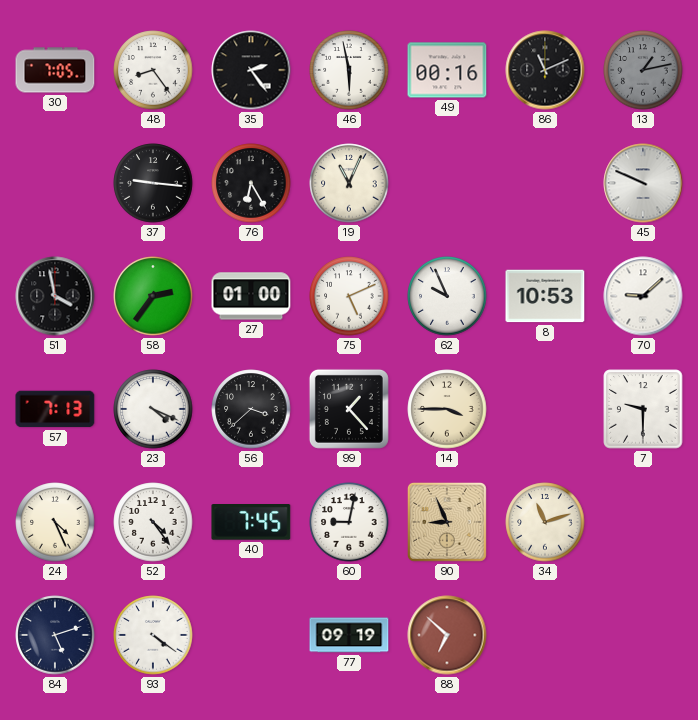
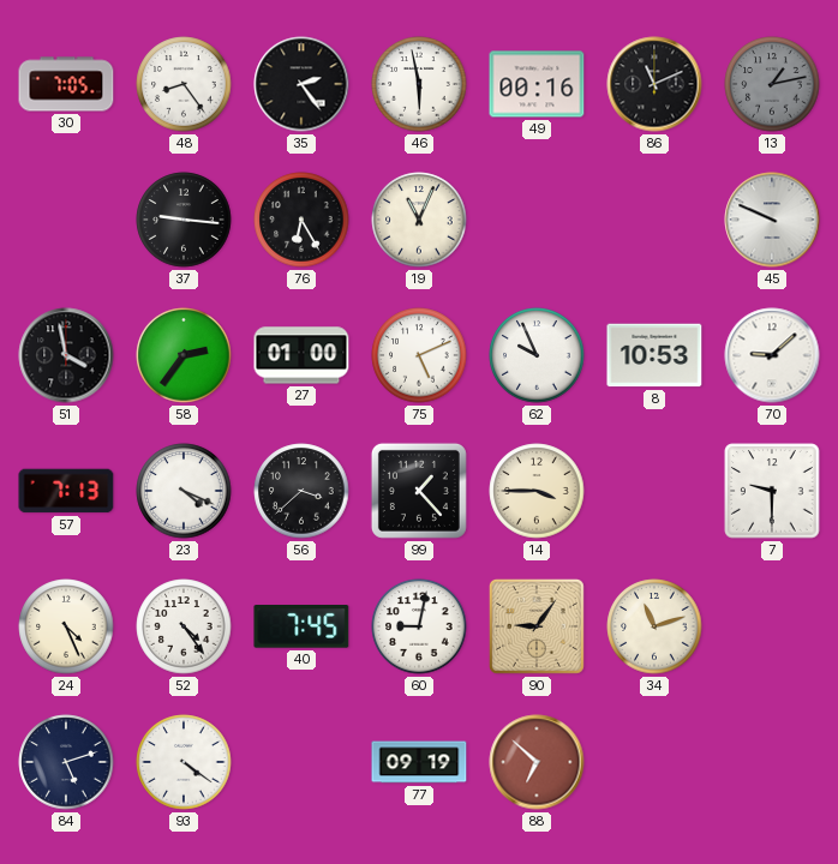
90: 8:56 -> 9:06 (537, 626)
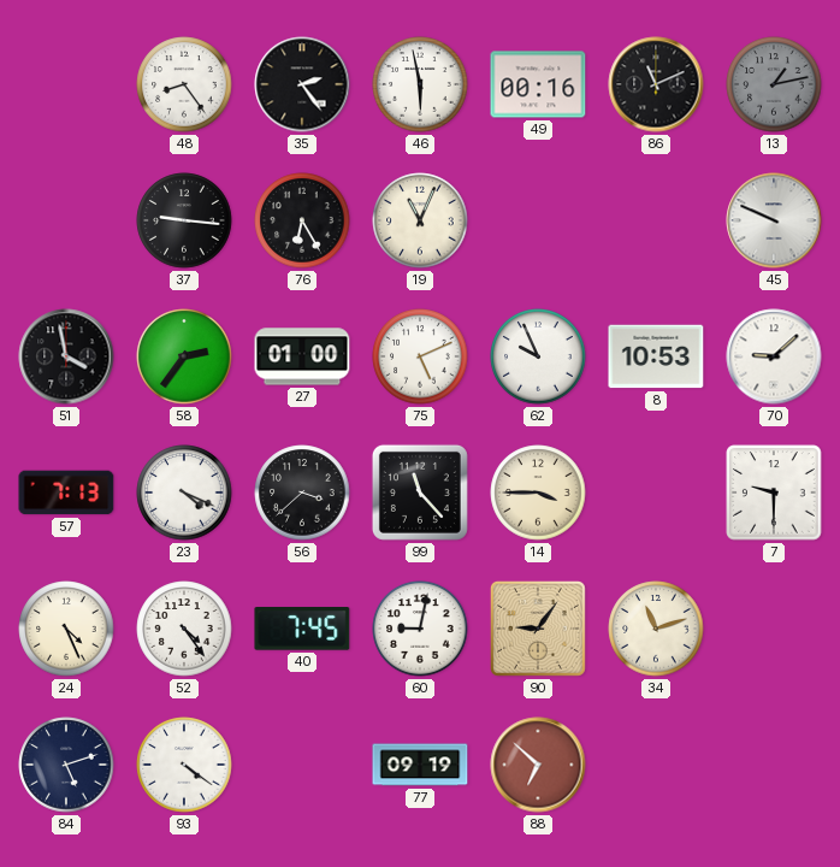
30: 7:05 -> none (66, 84)
99: 1:23 -> 11:23 (420, 493)
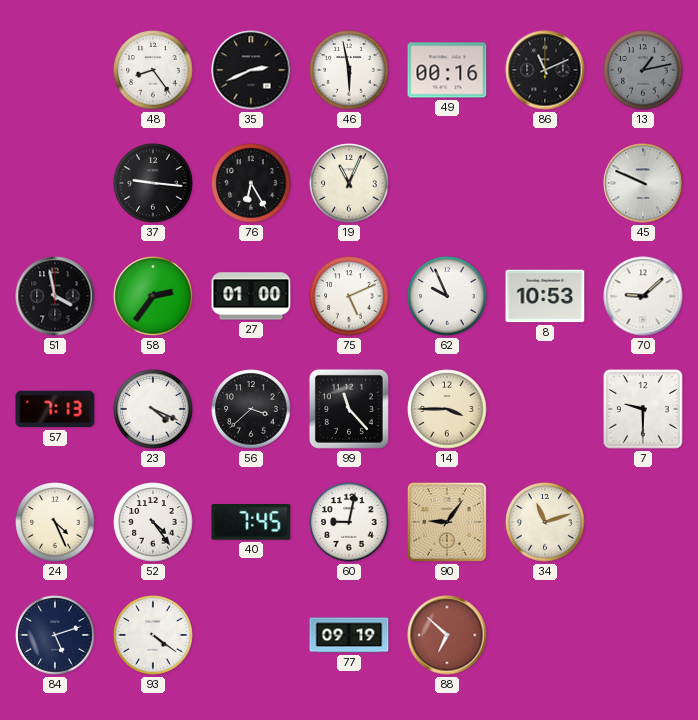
35: 2:24 -> 2:41 (251, 70)
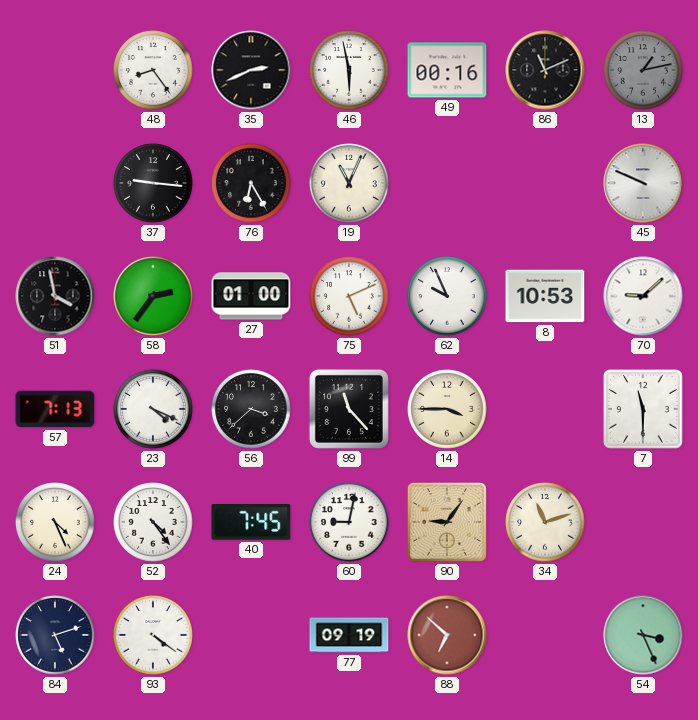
7: 9:30 -> 11:30 (643, 409)
54: none -> 3:26 (643, 635)
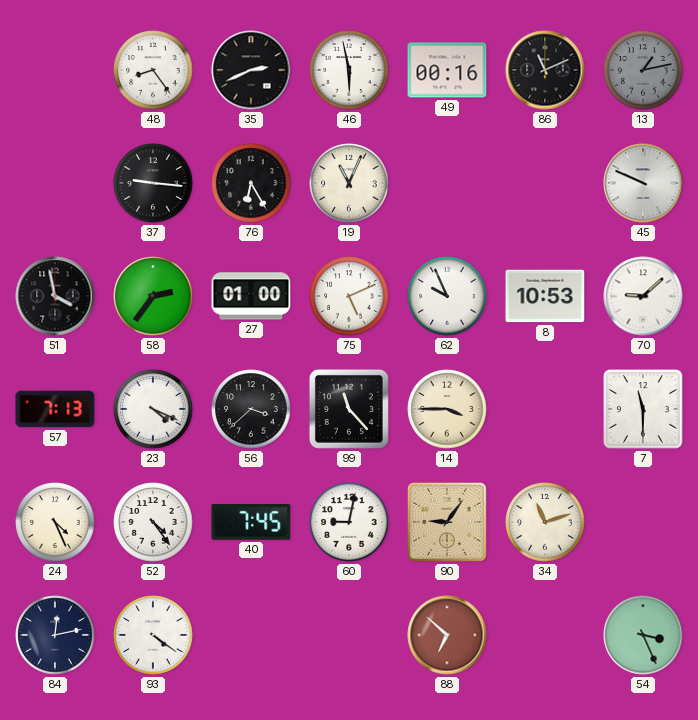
84: 5:12 -> 12:13 (55, 635)
77: 09:19 -> none (349, 635)
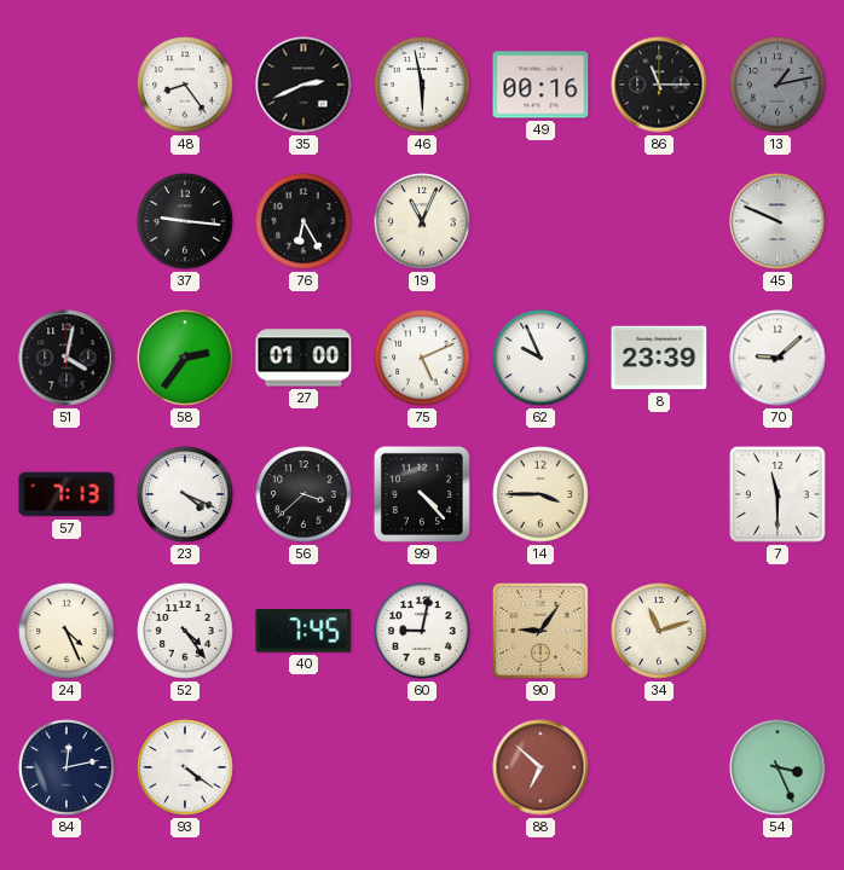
86: 11:11 -> 11:15 (659, 85)
51: 3:58 -> 4:02 (67, 358)
8: 10:53 -> 23:39 (659, 358)
99: 11:23 -> 4:23 (422, 494)
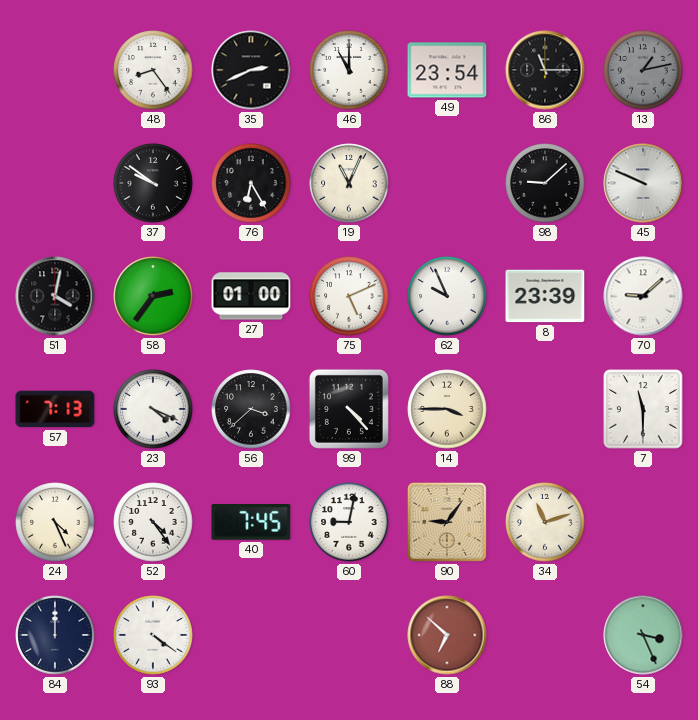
46: 5:58 -> 11:00 (349, 70)
49: 00:16 -> 23:54 (447, 70)
37: 9:16 -> 9:51 (153, 183)
98: none -> 9:08 (545, 183)
84: 12:13 -> 12:00 (55, 635)
